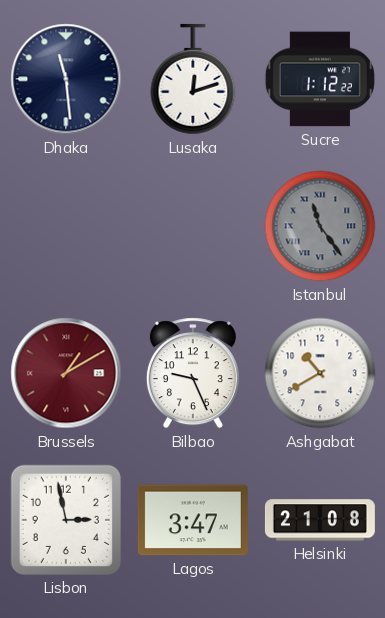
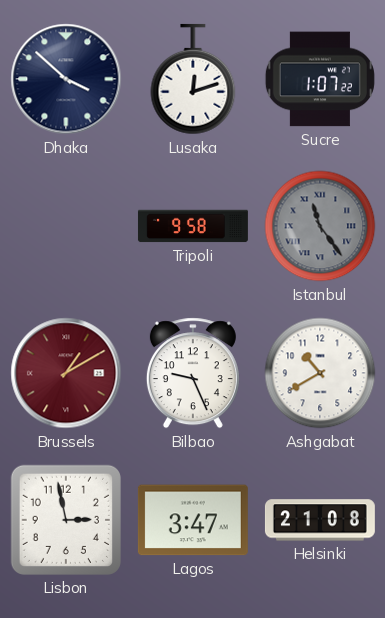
Dhaka: 11:29 -> 3:52 (66, 79)
Sucre: 1:12 -> 1:07 (320, 79)
Tripoli: none -> 9:58 (193, 226)
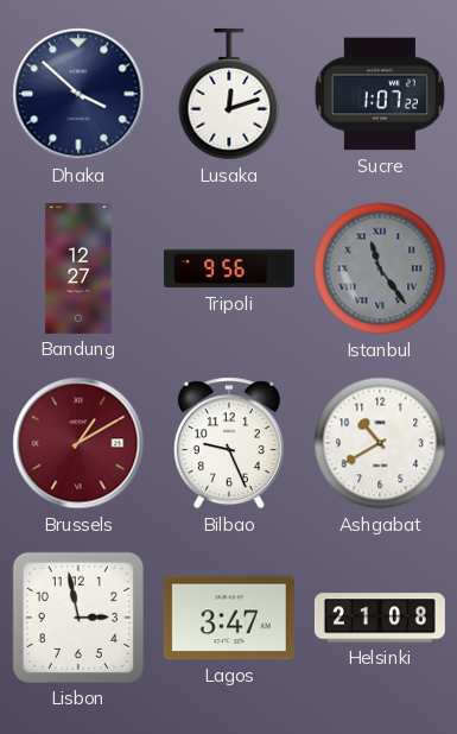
Bandung: none -> 12:27 (78, 268)
Tripoli: 9:58 -> 9:56 (229, 268)
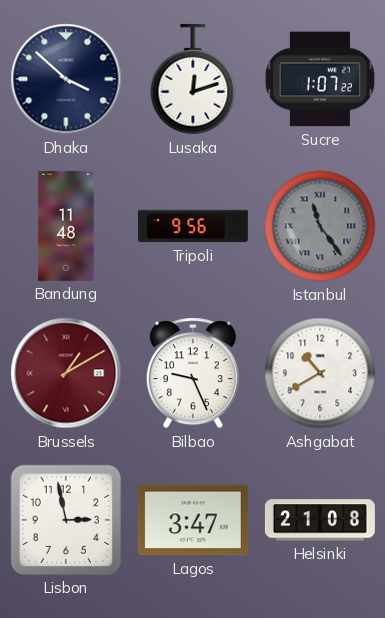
Bandung: 12:27 -> 11:48 (66, 226)
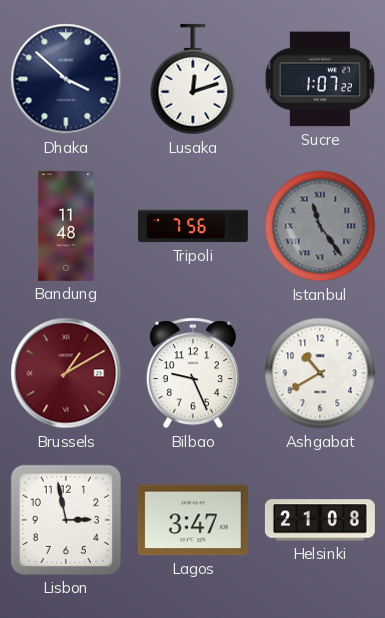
Tripoli: 9:56 -> 7:56 (193, 226)
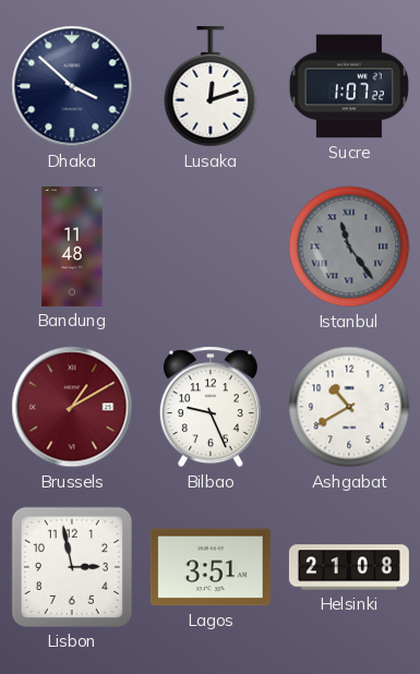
Tripoli: 7:56 -> none (193, 226)
Lagos: 3:47 -> 3:51 (211, 567)
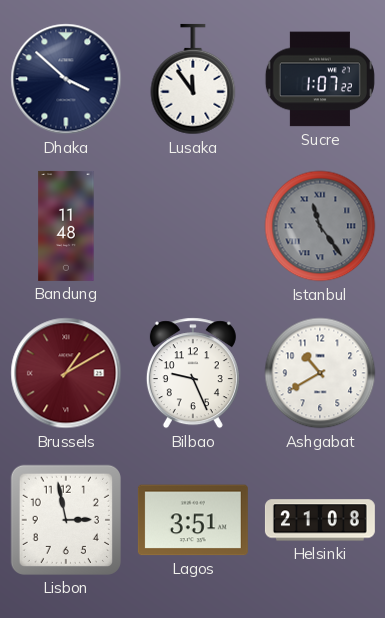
Lusaka: 12:12 -> 11:54 (193, 79)
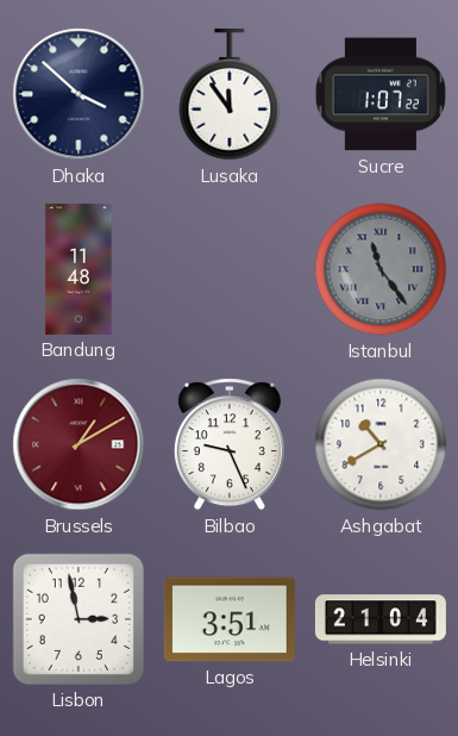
Helsinki: 21:08 -> 21:04 (381, 619)
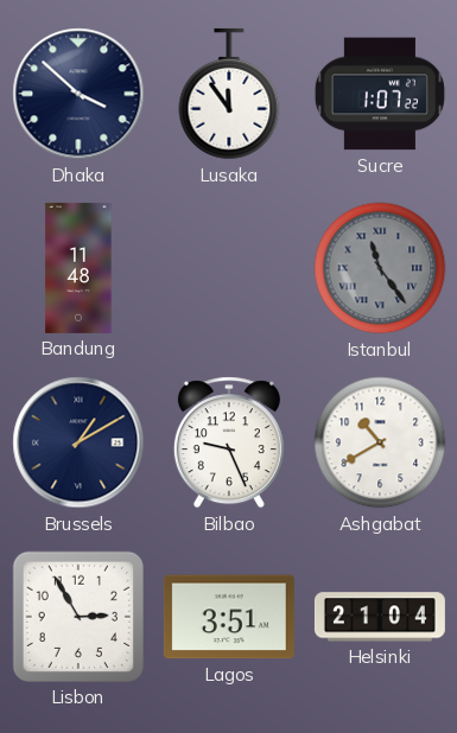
Brussels dial: burgundy -> navy (78, 442)
Lisbon: 2:58 -> 2:55 (78, 617)
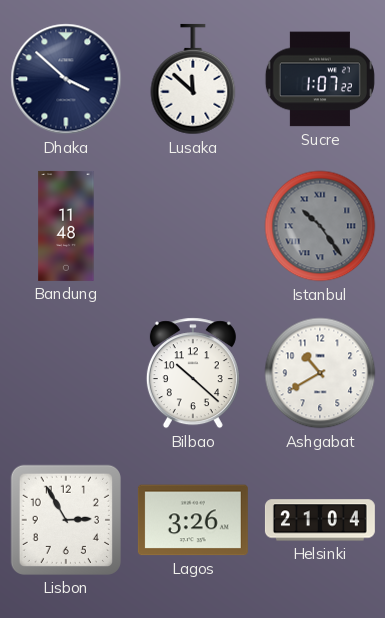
Lusaka: 11:54 -> 11:52 (193, 79)
Istanbul: 11:24 -> 10:24 (320, 226)
Brussels: 1:10 -> none (78, 442)
Bilbao: 9:26 -> 10:22 (193, 373)
Lagos: 3:51 -> 3:26 (193, 520)
